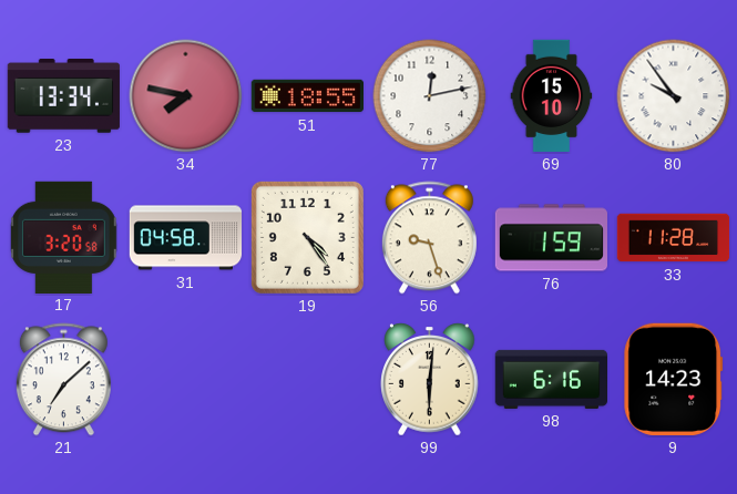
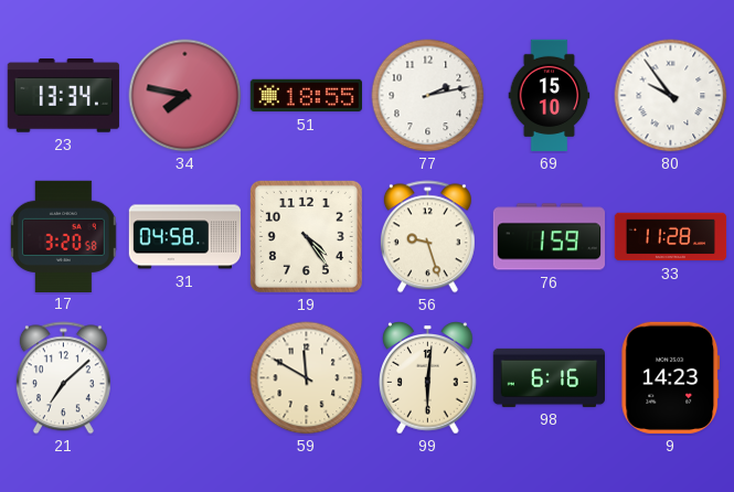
77: 12:13 -> 2:13 (428, 96)
59: none -> 11:50 (307, 378)
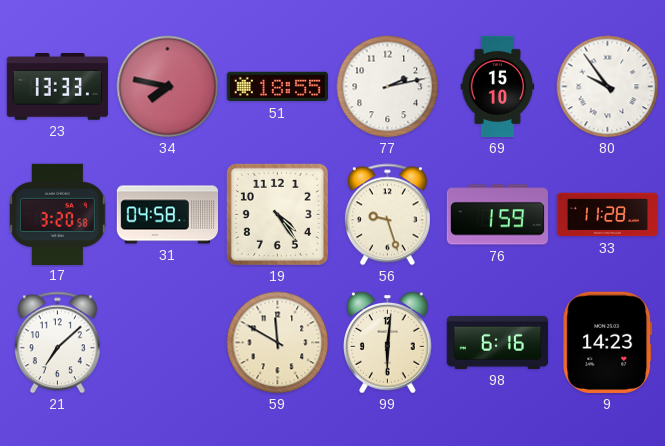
23: 13:34 -> 13:33 (57, 87)
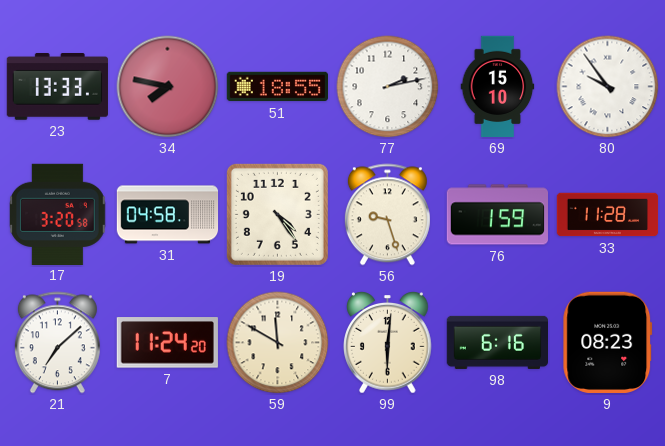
7: none -> 11:24 (167, 343)
9: 14:23 -> 08:23 (608, 342)
